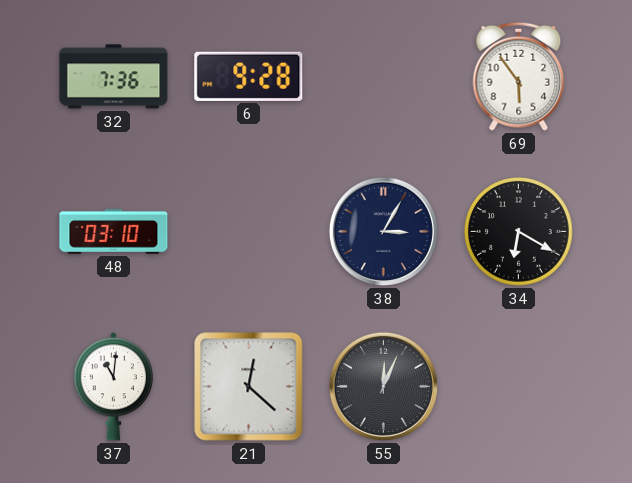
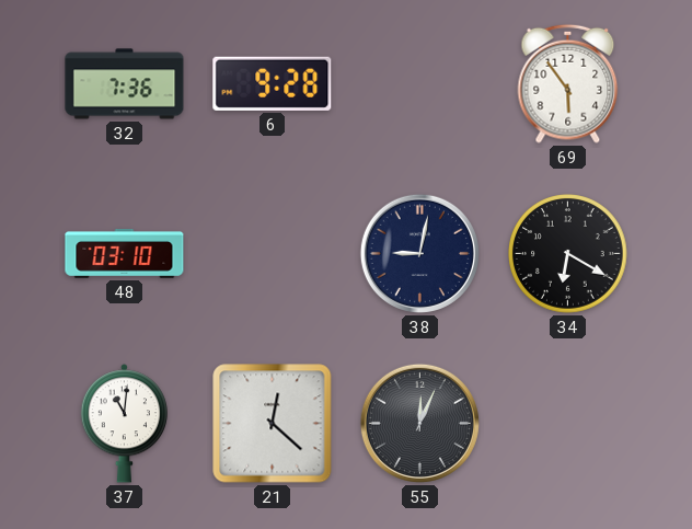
38: 3:05 -> 9:02 (419, 253)
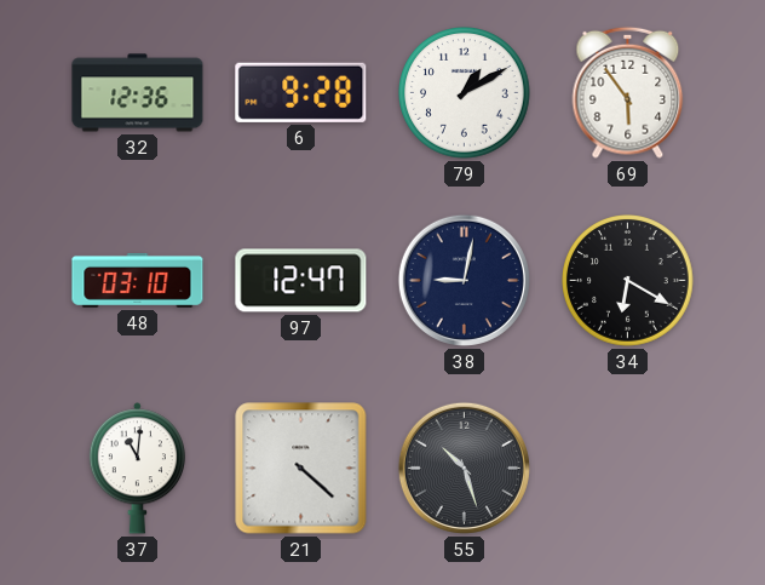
32: 7:36 -> 12:36 (138, 93)
79: none -> 1:10 (465, 93)
97: none -> 12:47 (301, 281)
21: 12:22 -> 4:22 (301, 469)
55: 12:04 -> 10:27 (464, 468)
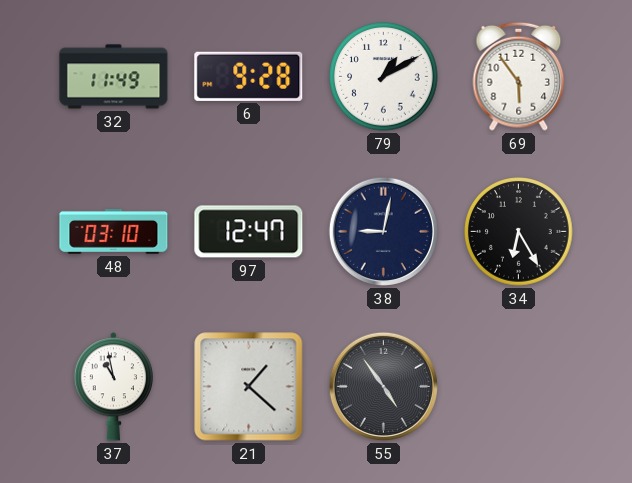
32: 12:36 -> 11:49 (114, 77)
34: 6:20 -> 6:25 (519, 232)
37: 11:01 -> 10:58 (113, 387)
21: 4:22 -> 1:22 (249, 387)
55: 10:27 -> 4:54 (383, 386)
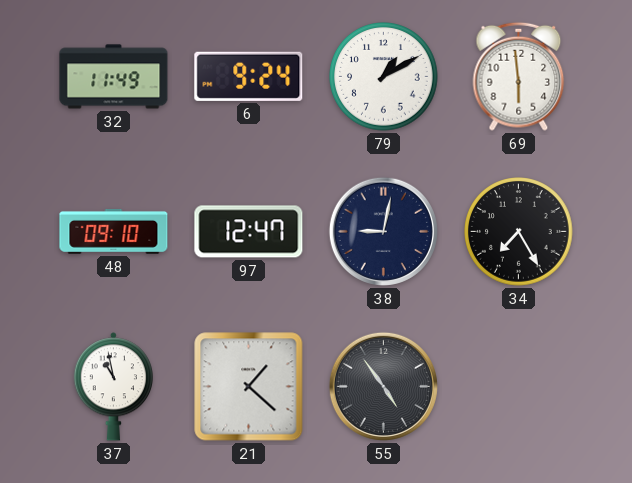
6: 9:28 -> 9:24 (249, 76)
69: 5:54 -> 5:59 (519, 76)
48: 03:10 -> 09:10 (114, 231)
34: 6:25 -> 7:25 (519, 232)
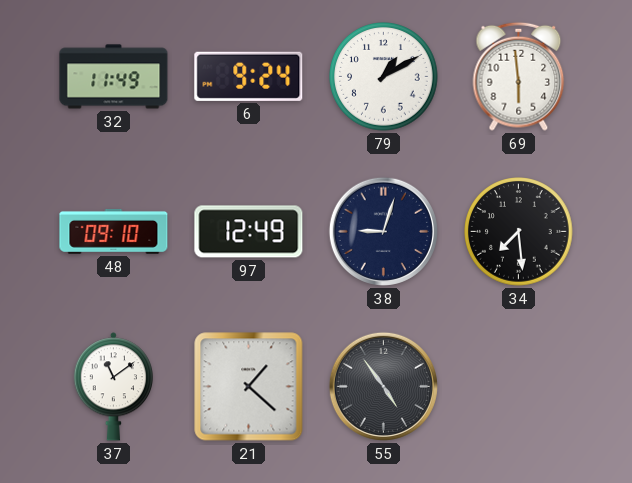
97: 12:47 -> 12:49 (249, 232)
38: 9:02 -> 9:03 (383, 231)
34: 7:25 -> 7:29 (519, 232)
37: 10:58 -> 11:09 (113, 387)
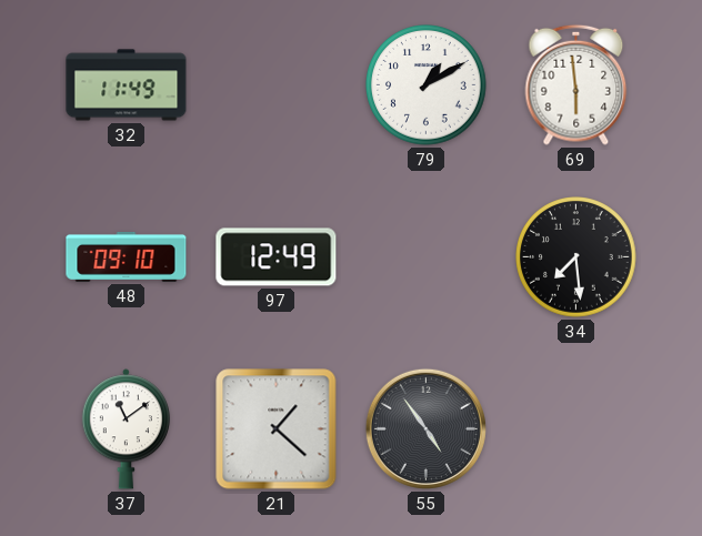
6: 9:24 -> none (249, 76)
38: 9:03 -> none (383, 231)
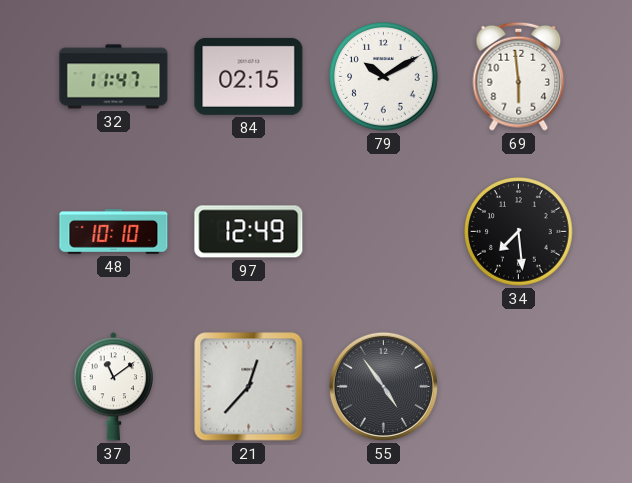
32: 11:49 -> 11:47 (114, 77)
84: none -> 02:15 (249, 76)
79: 1:10 -> 10:10 (384, 77)
48: 09:10 -> 10:10 (114, 231)
21: 1:22 -> 12:37 (249, 387)
